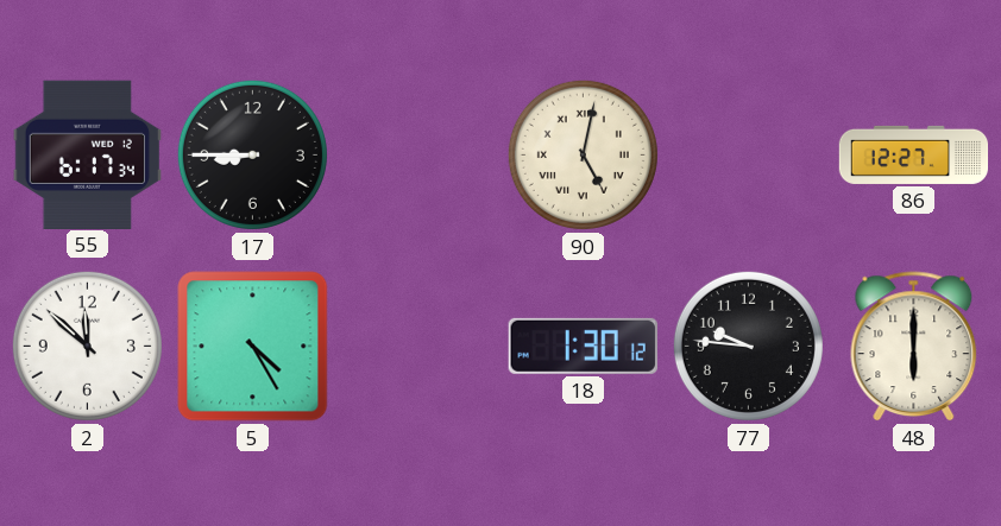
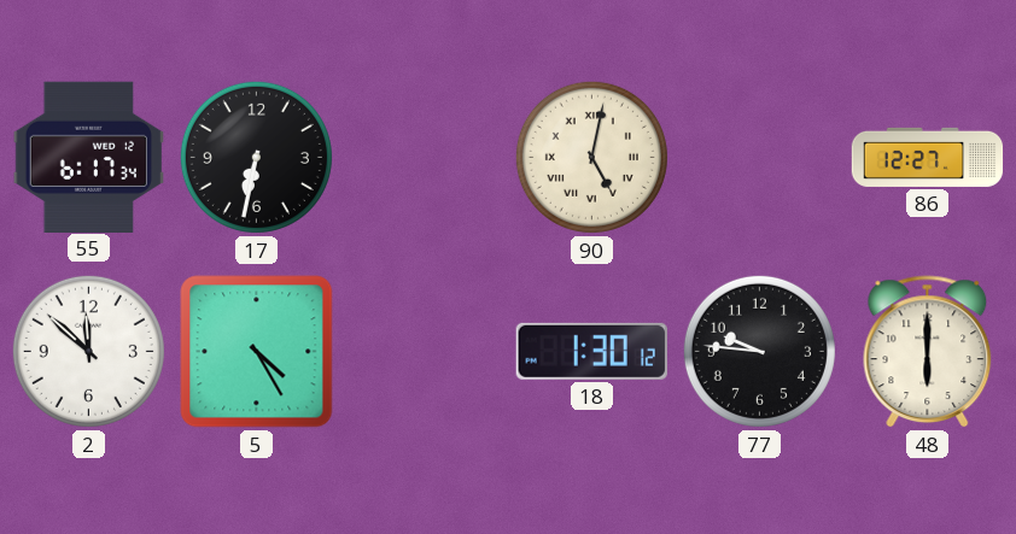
17: 8:45 -> 6:32 (256, 157)
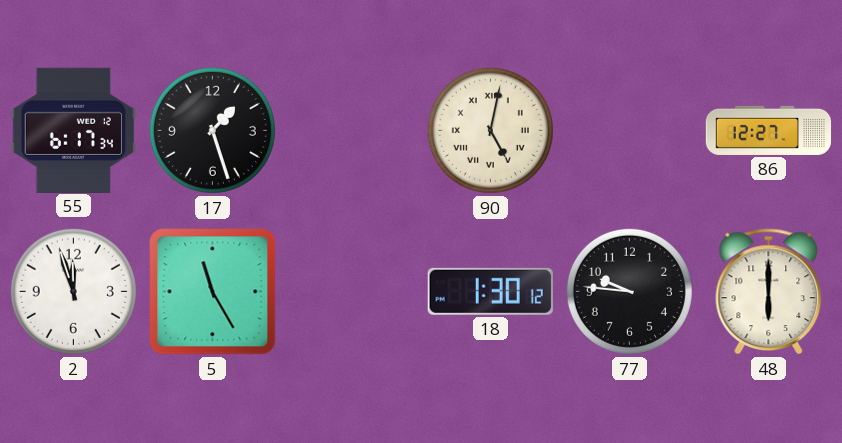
17: 6:32 -> 1:27 (212, 130)
2: 11:52 -> 11:57 (73, 291)
5: 4:25 -> 11:25 (213, 292)
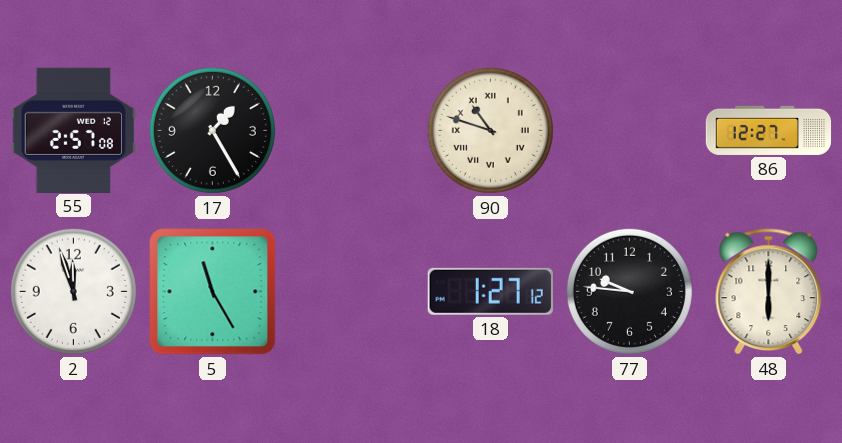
55: 6:17 -> 2:57 (73, 130)
17: 1:27 -> 1:25 (212, 130)
90: 5:02 -> 10:48 (490, 130)
18: 1:30 -> 1:27 (490, 291)
